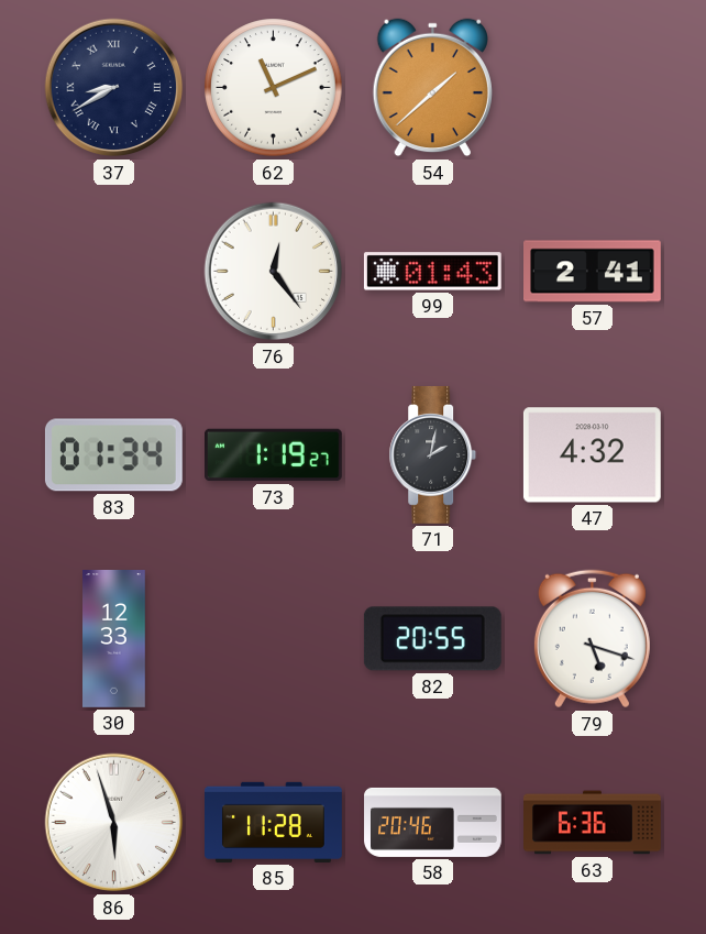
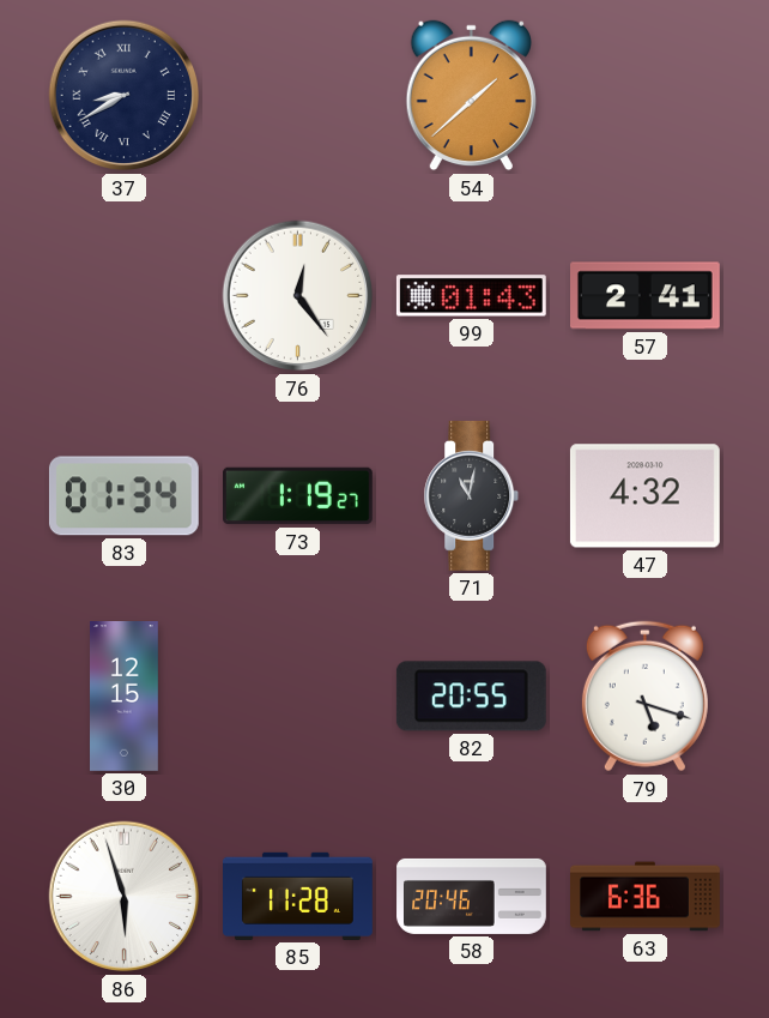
62: 11:11 -> none (274, 88)
71: 2:02 -> 11:02 (472, 495)
30: 12:33 -> 12:15 (125, 697)
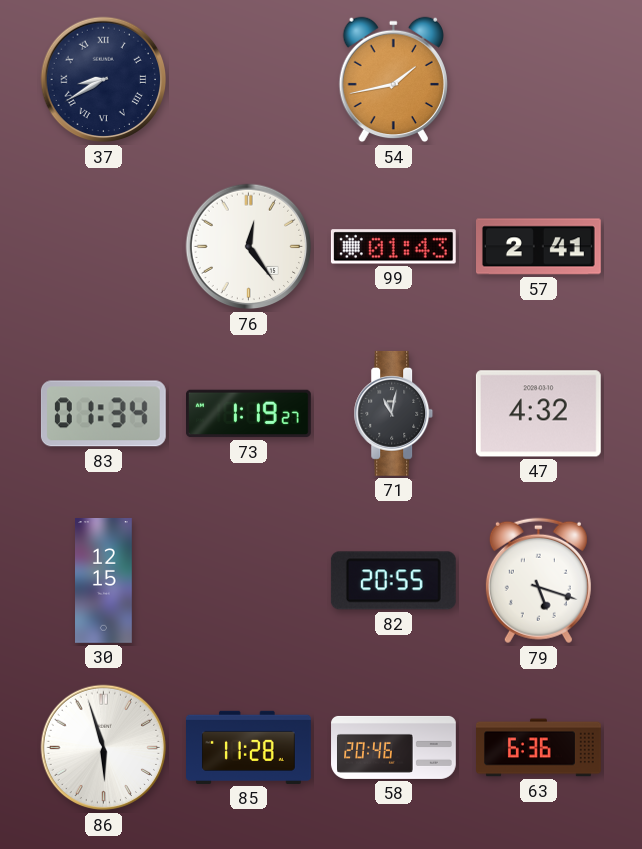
54: 1:38 -> 1:43 (393, 80)
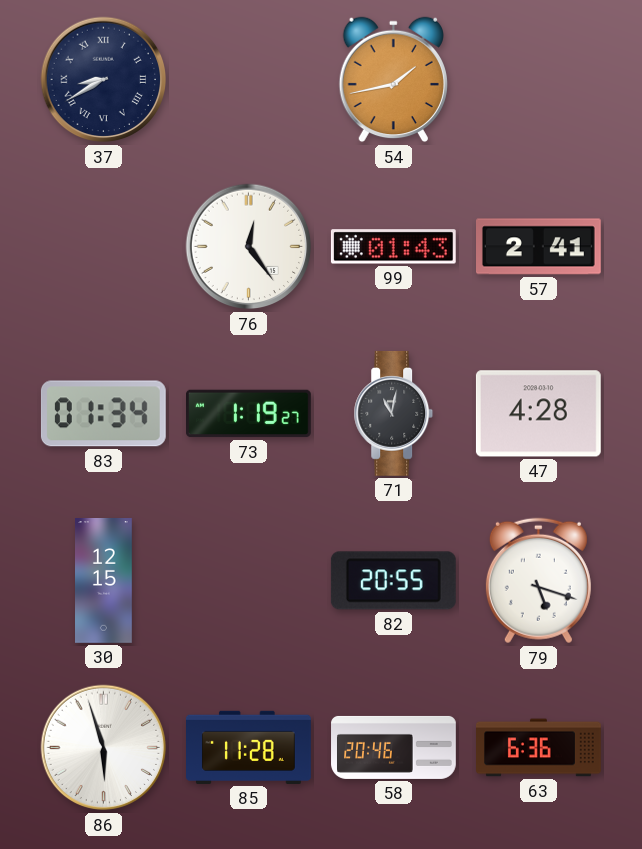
47: 4:32 -> 4:28 (538, 414)
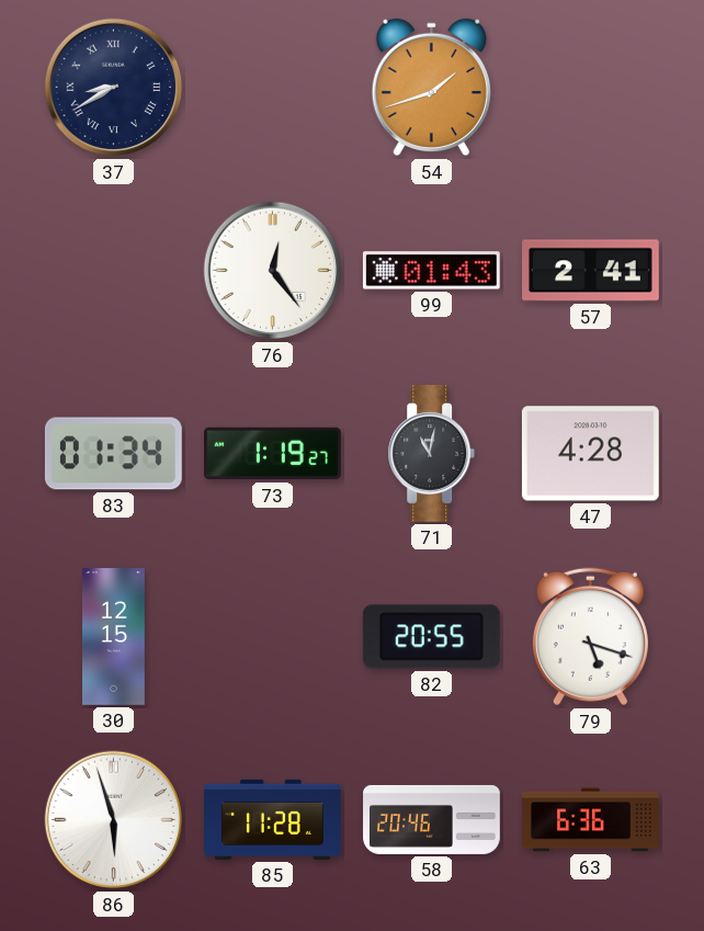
54: 1:43 -> 1:42 (431, 88)
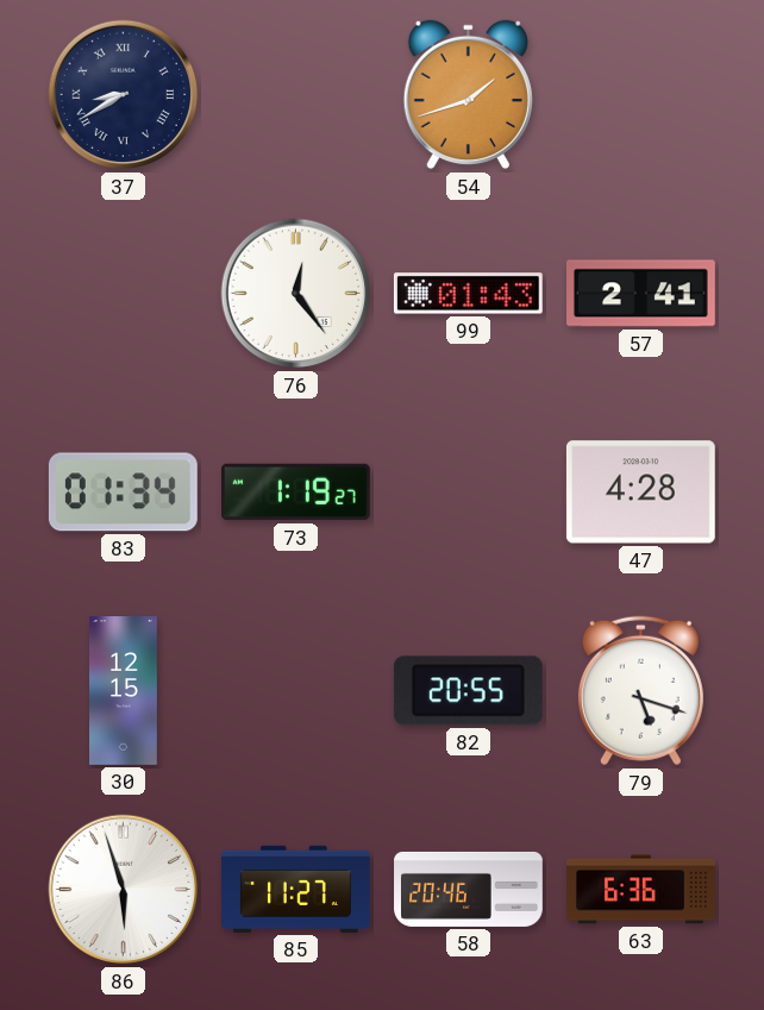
71: 11:02 -> none (432, 453)
85: 11:28 -> 11:27 (296, 889)
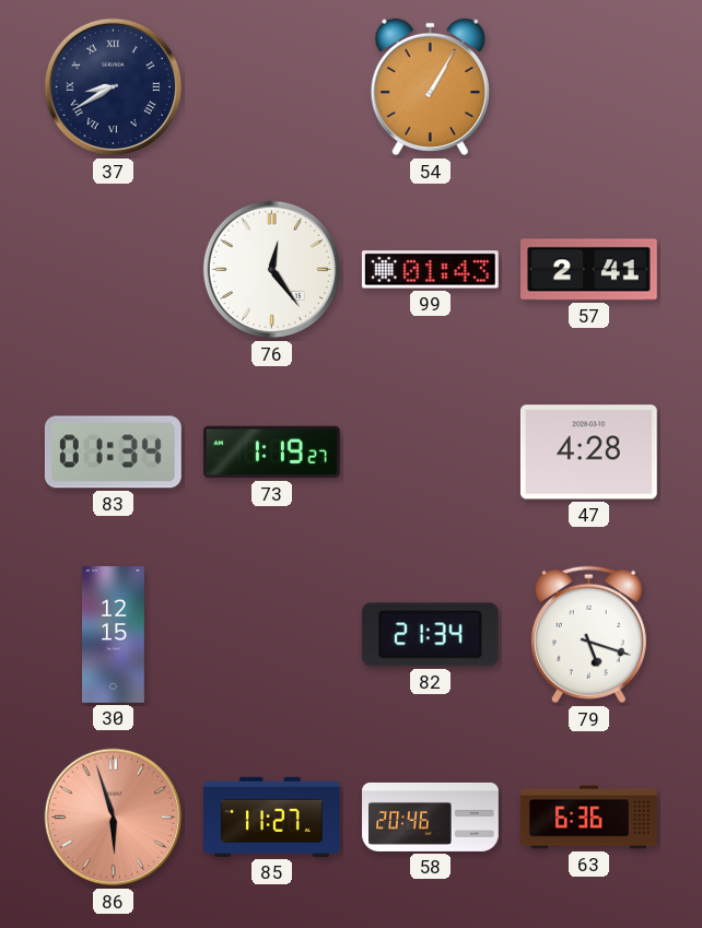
54: 1:42 -> 1:05 (430, 87)
82: 20:55 -> 21:34 (430, 635)
86 dial: white -> salmon (114, 818)
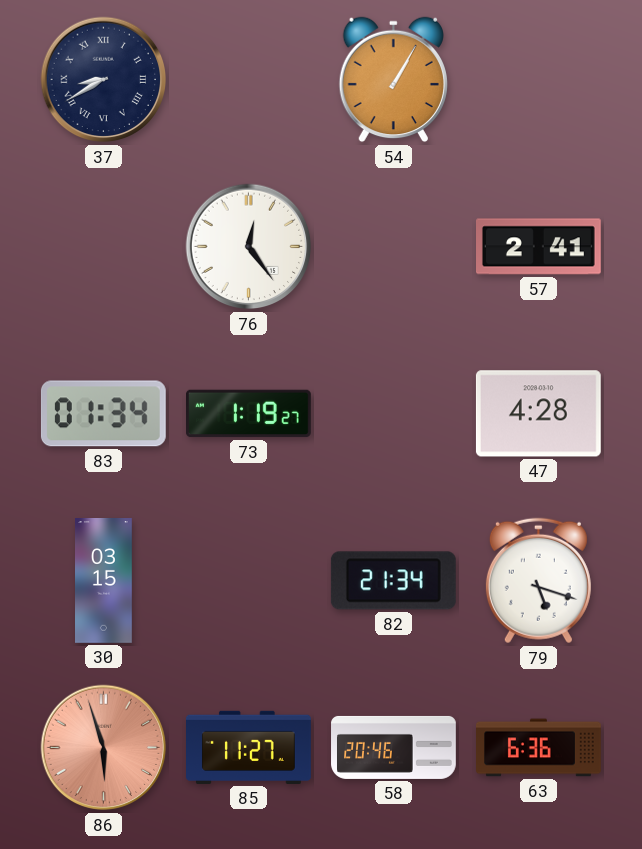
99: 01:43 -> none (430, 270)
30: 12:15 -> 03:15 (104, 581)
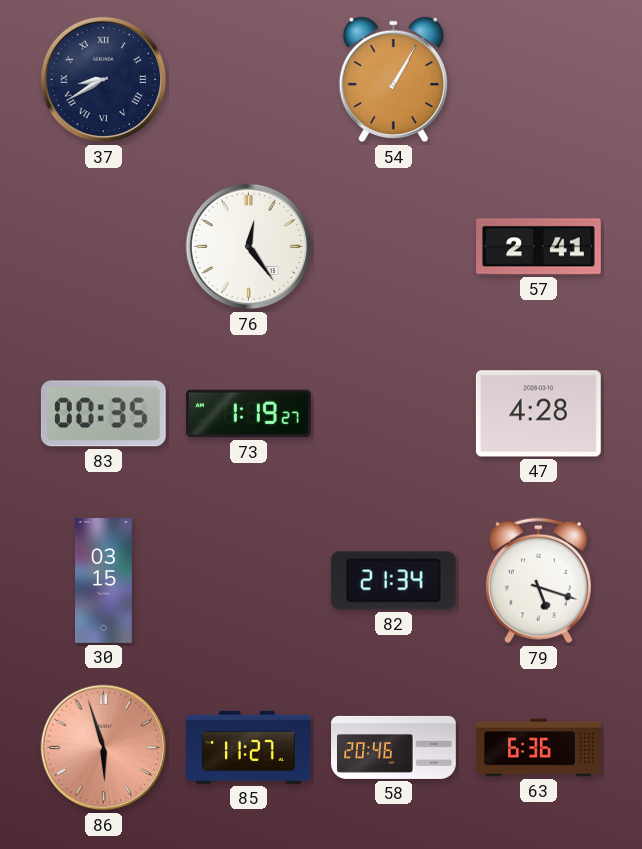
83: 01:34 -> 00:35 (103, 414)
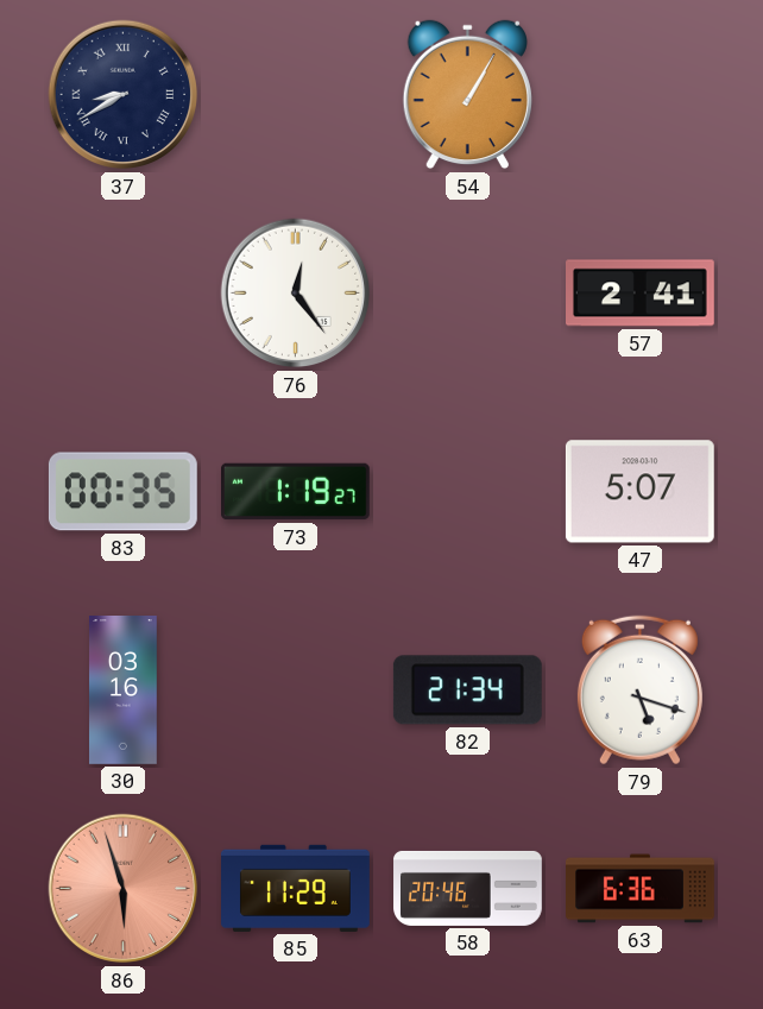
47: 4:28 -> 5:07 (639, 492)
30: 03:15 -> 03:16 (124, 690)
85: 11:27 -> 11:29 (296, 888)
